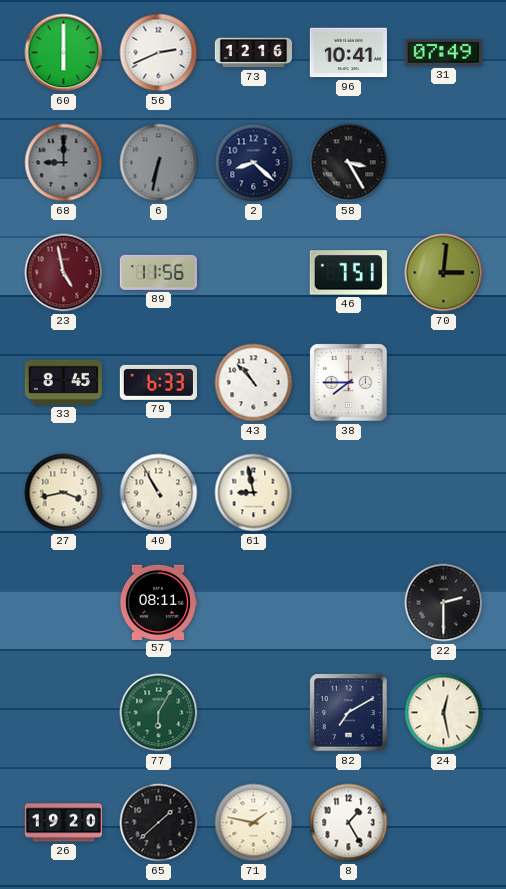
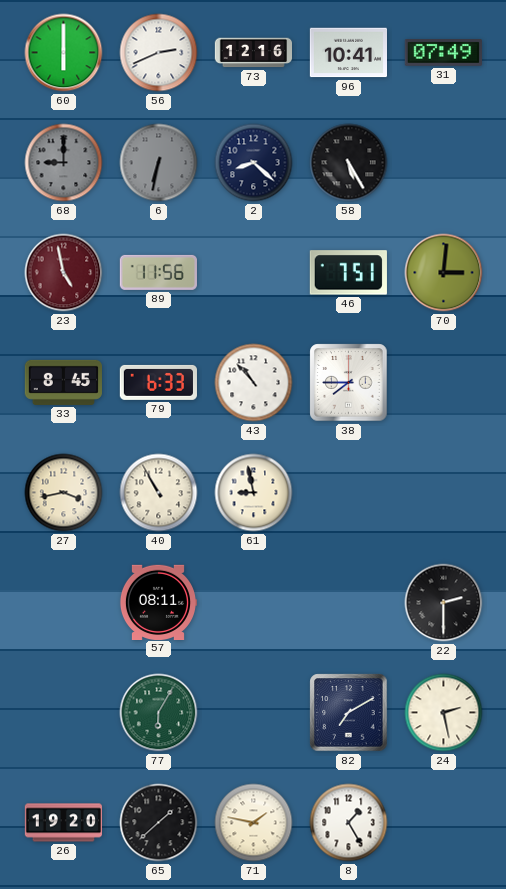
58: 3:25 -> 5:25 (349, 163)
24: 12:28 -> 2:28 (444, 713)
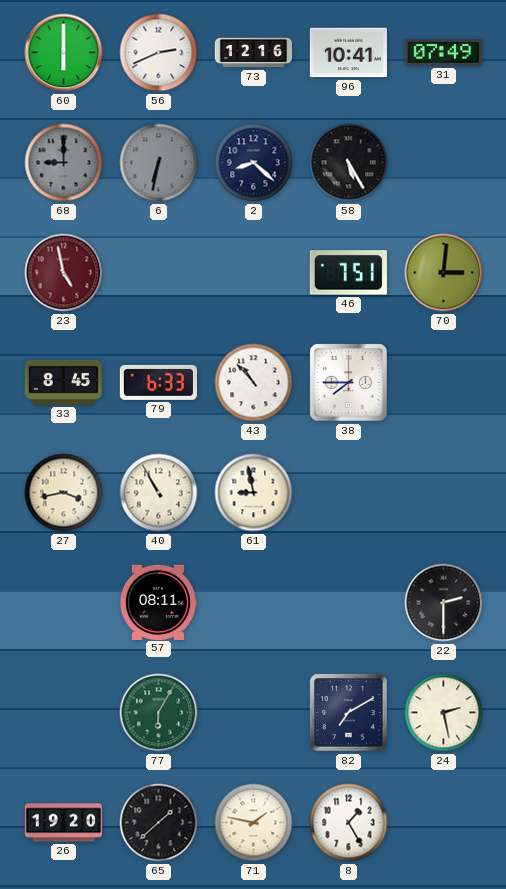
89: 11:56 -> none (158, 272)
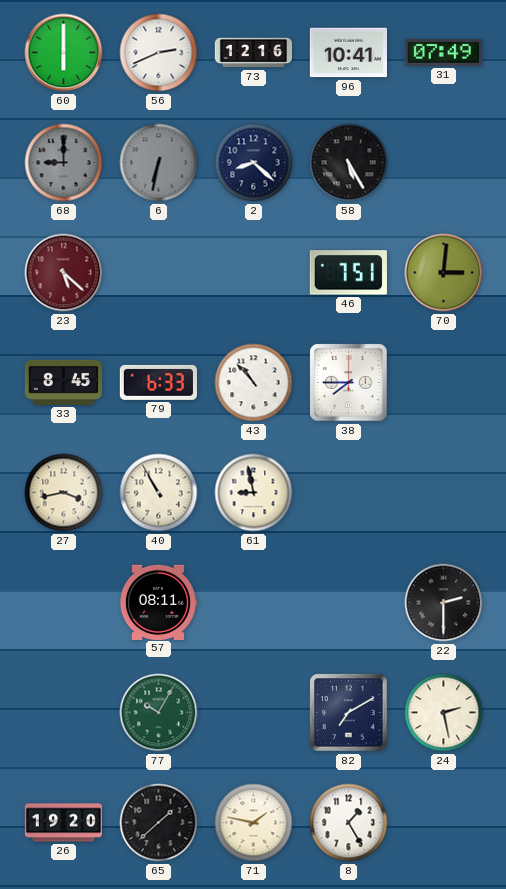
23: 4:58 -> 5:22 (64, 273)
77: 6:05 -> 10:05 (159, 713)
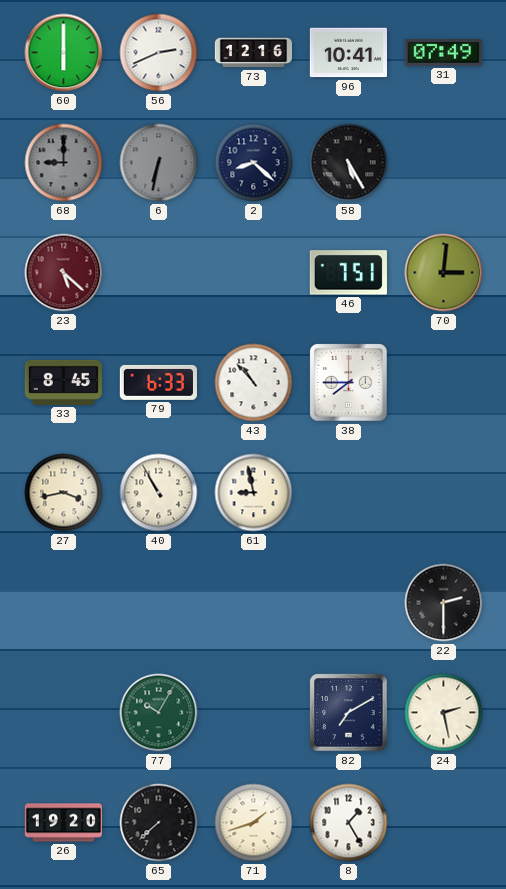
57: 08:11 -> none (157, 602)
65: 1:38 -> 7:38 (159, 823)
71: 1:47 -> 1:42 (254, 823)
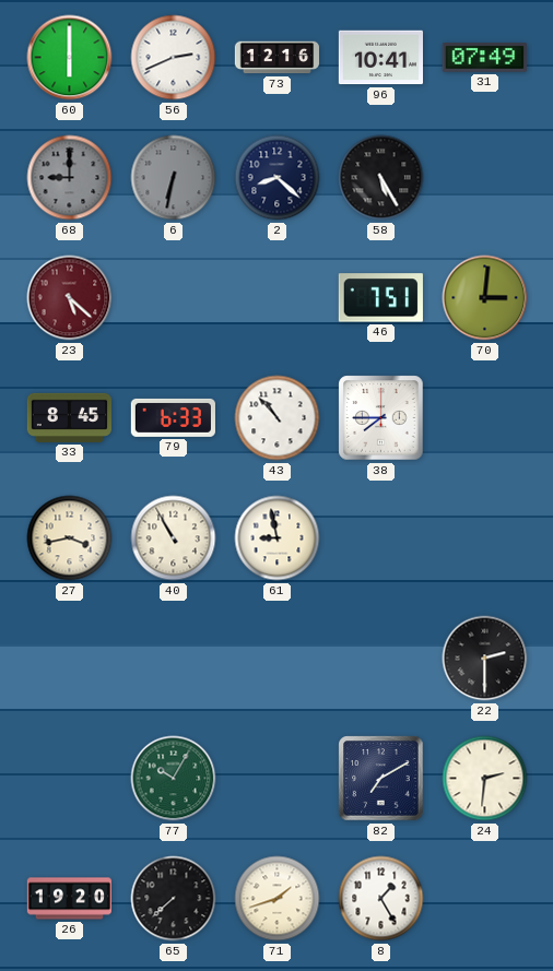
24: 2:28 -> 2:31 (485, 779)
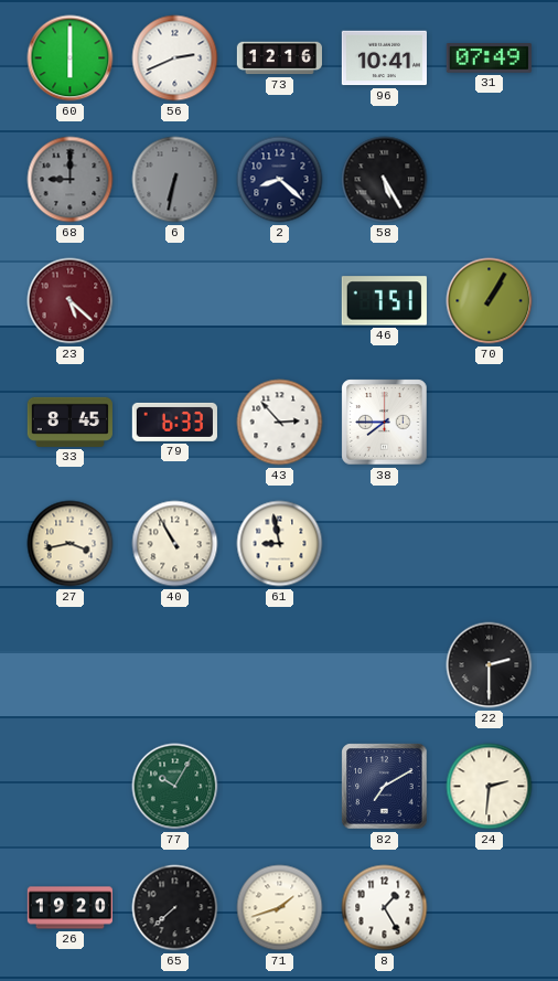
70: 3:01 -> 1:05 (490, 301)
43: 10:53 -> 2:53 (280, 423)
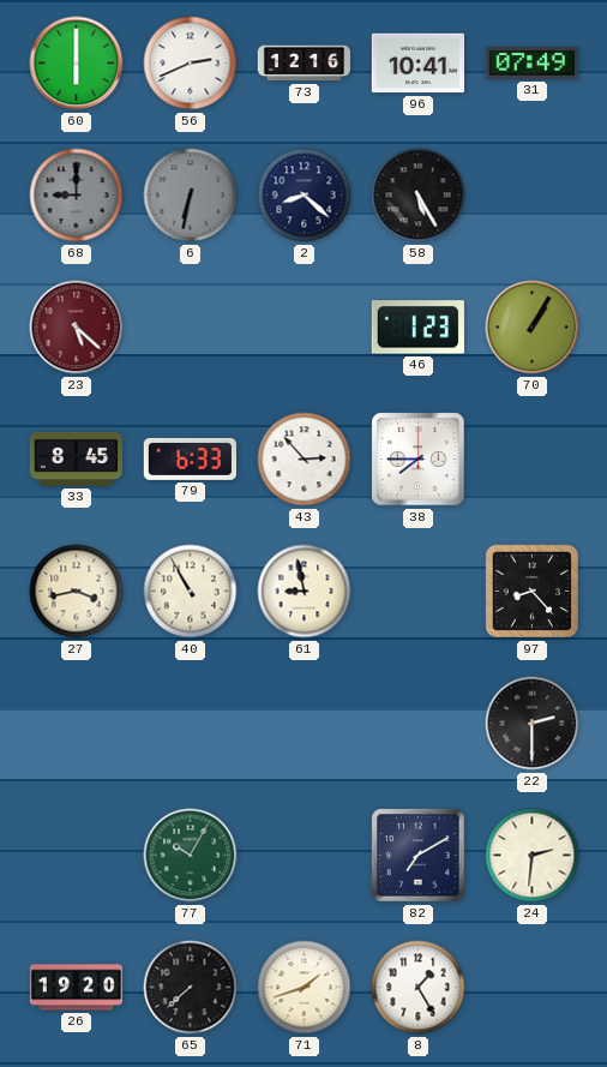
46: 7:51 -> 1:23 (417, 328)
97: none -> 8:23 (533, 592)
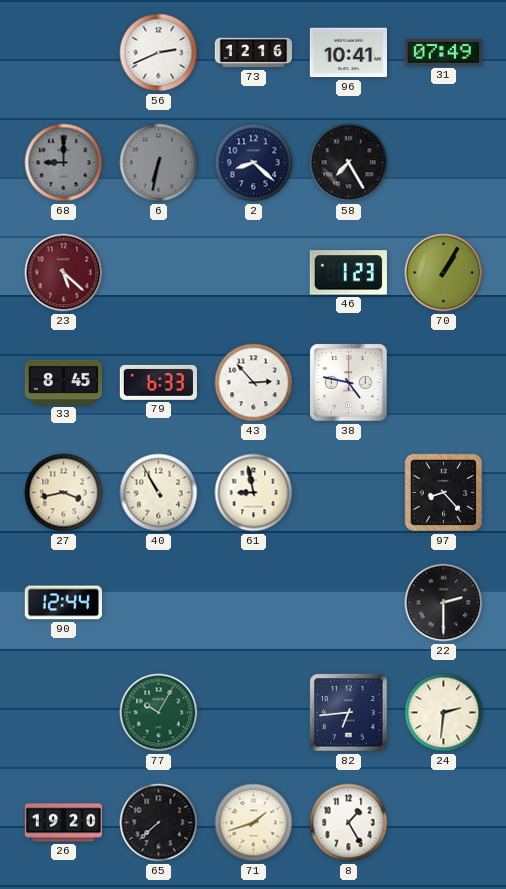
60: 6:00 -> none (77, 64)
58: 5:25 -> 7:25 (349, 163)
38: 7:45 -> 4:47 (349, 383)
90: none -> 12:44 (63, 603)
82: 7:10 -> 6:44 (349, 713)
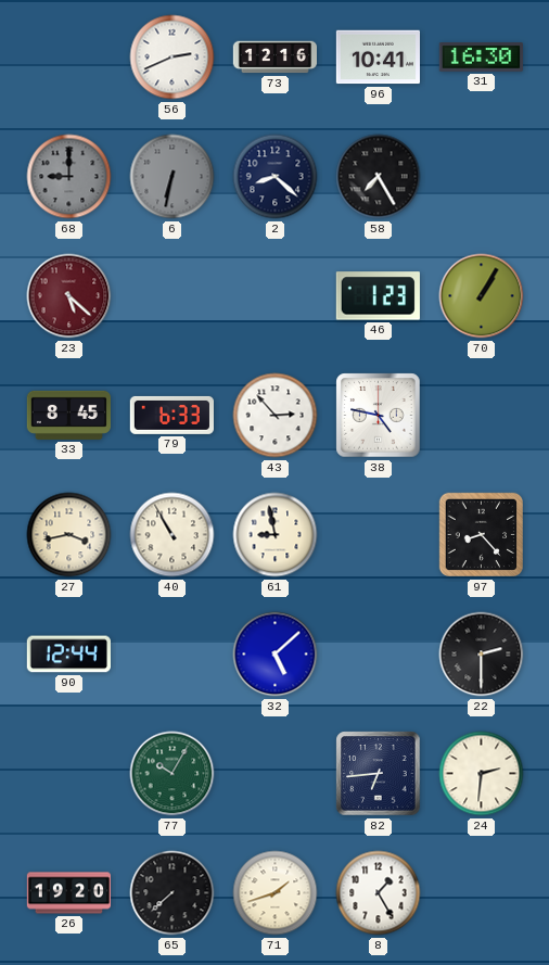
31: 07:49 -> 16:30 (481, 58)
32: none -> 5:08 (276, 655)
